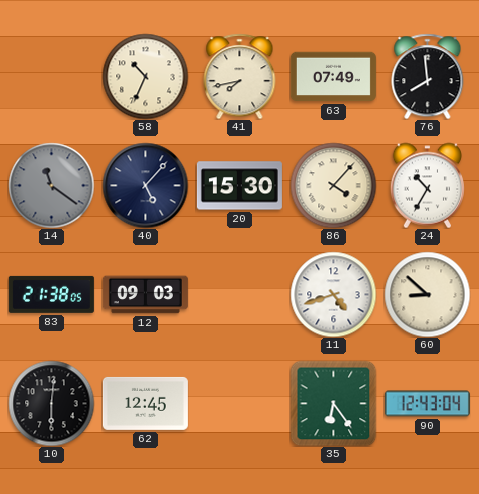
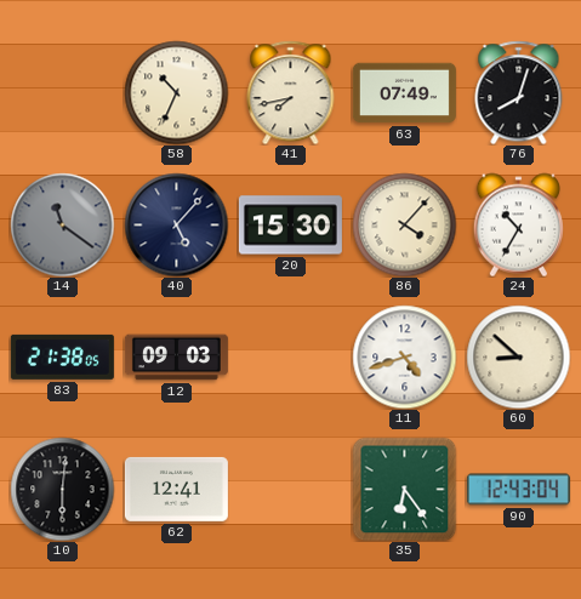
76: 7:59 -> 8:03 (519, 92)
62: 12:45 -> 12:41 (176, 489)
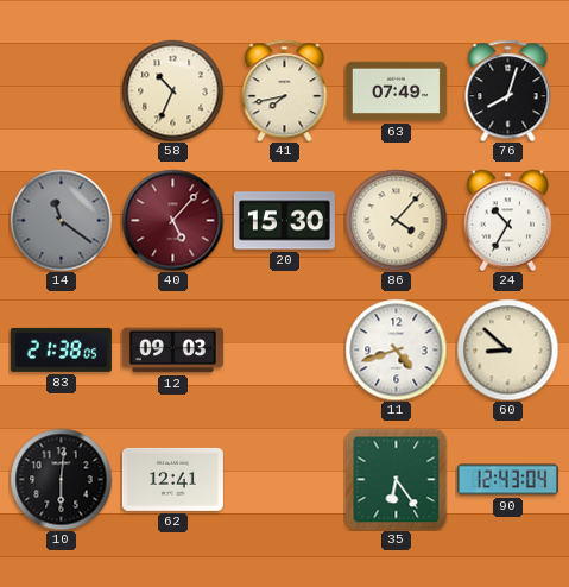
40 dial: navy -> burgundy (172, 220)
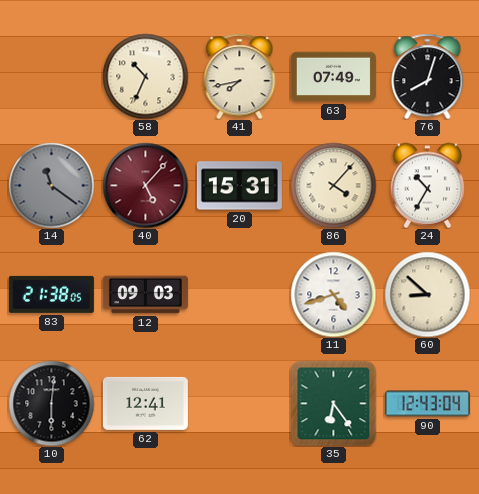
20: 15:30 -> 15:31 (239, 186)
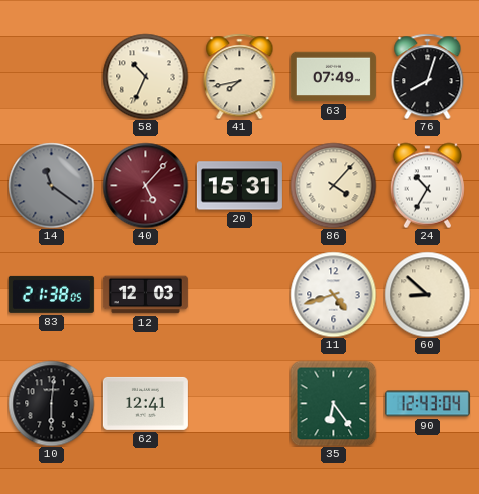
12: 09:03 -> 12:03 (145, 295)
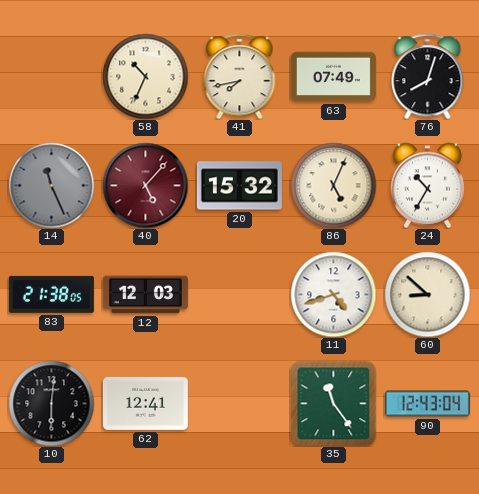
14: 11:21 -> 11:26 (51, 185)
20: 15:31 -> 15:32 (239, 186)
86: 4:07 -> 5:04 (333, 185)
35: 6:24 -> 11:24 (333, 403)
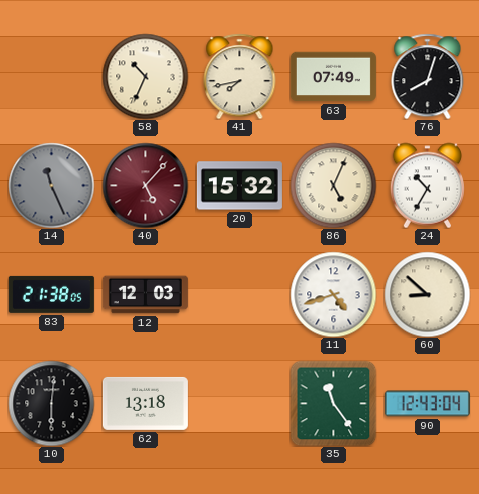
62: 12:41 -> 13:18 (145, 403)
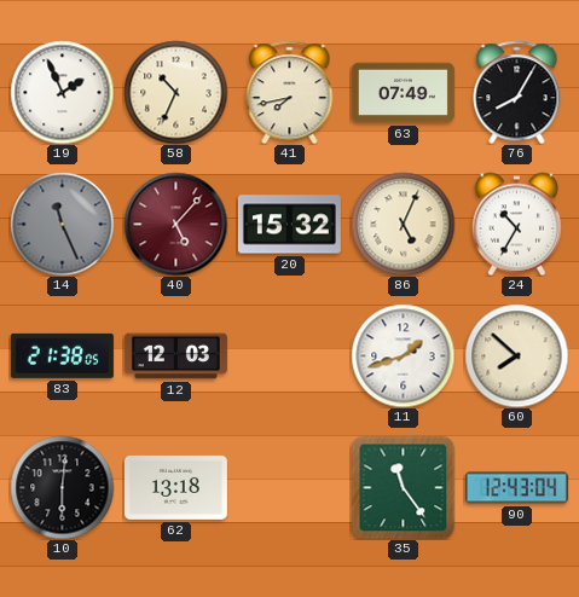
19: none -> 1:56 (62, 92)
76: 8:03 -> 8:05 (517, 92)
11: 4:42 -> 1:42 (403, 355)
60: 8:52 -> 7:52 (516, 355)
